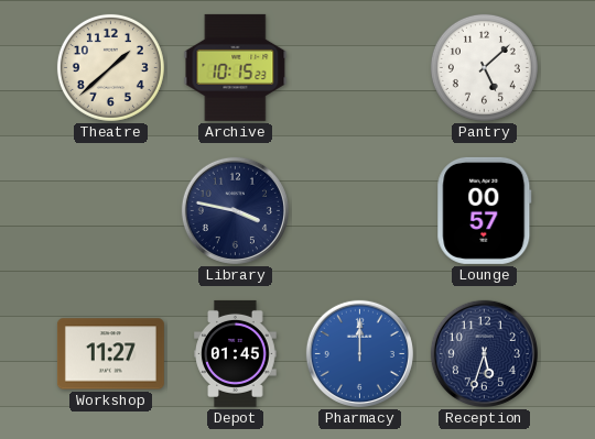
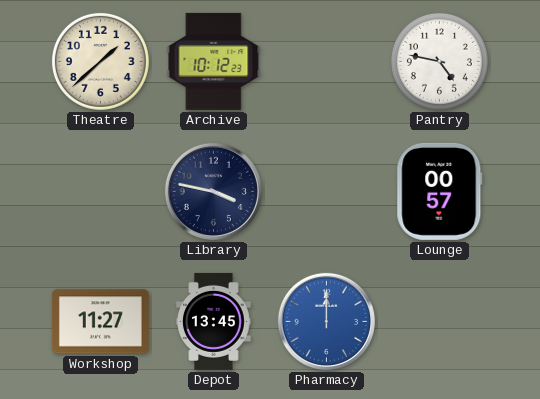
Archive: 10:15 -> 10:12 (214, 61)
Pantry: 5:08 -> 4:47 (439, 61)
Depot: 01:45 -> 13:45 (214, 321)
Reception: 5:33 -> none (484, 353)
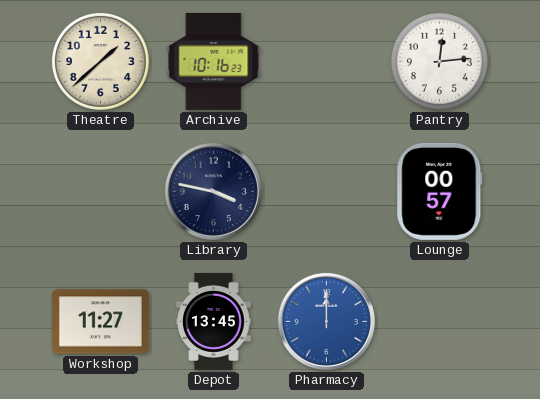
Archive: 10:12 -> 10:16 (214, 61)
Pantry: 4:47 -> 12:14 (439, 61)
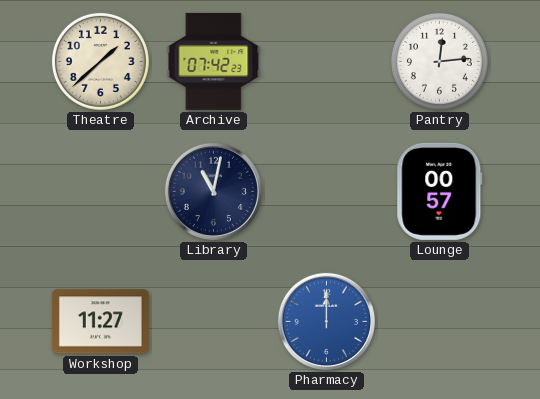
Archive: 10:16 -> 07:42 (214, 61)
Library: 3:47 -> 11:02 (213, 191)
Depot: 13:45 -> none (214, 321)
